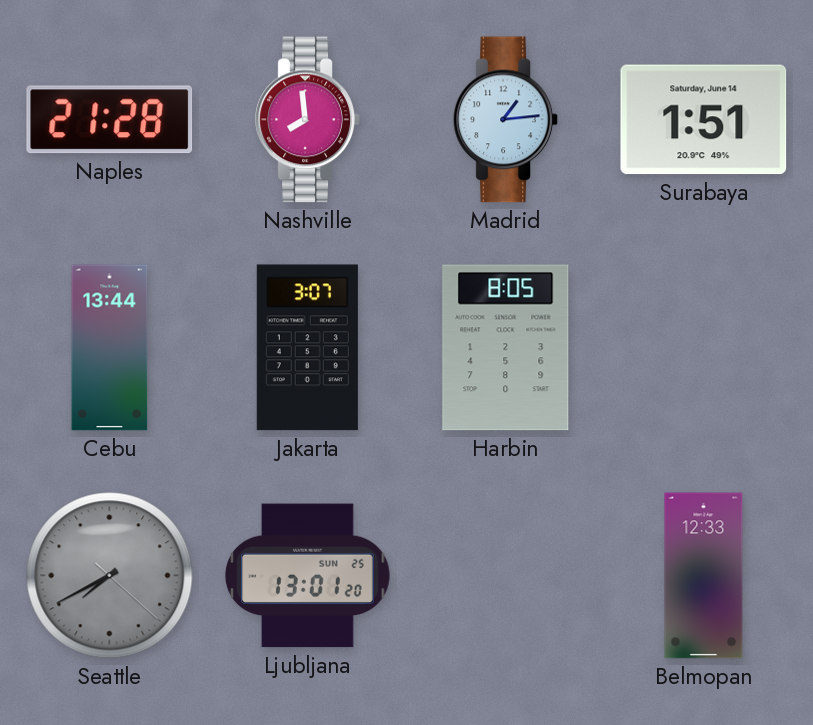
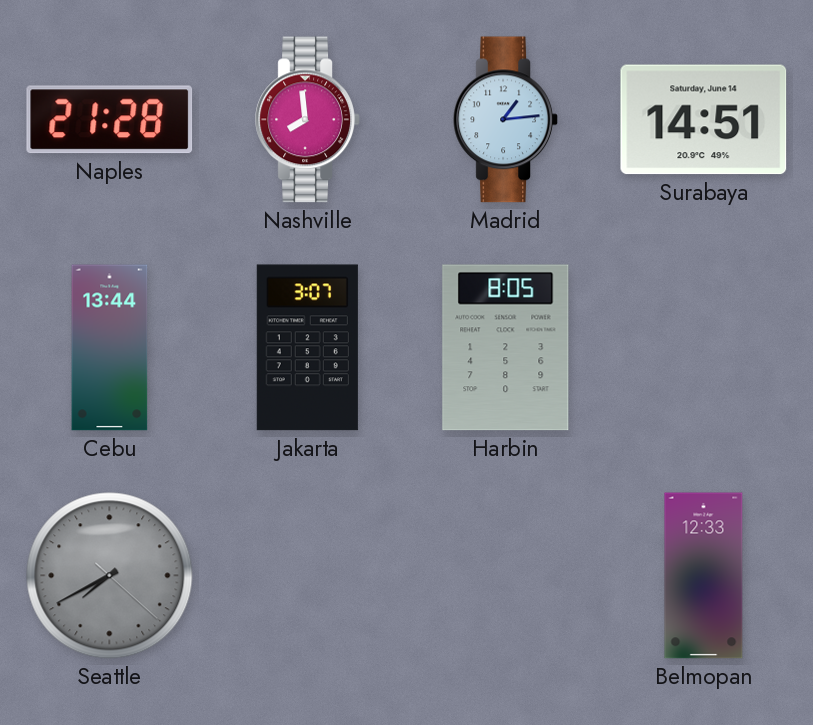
Surabaya: 1:51 -> 14:51 (704, 120)
Ljubljana: 13:01 -> none (308, 576)
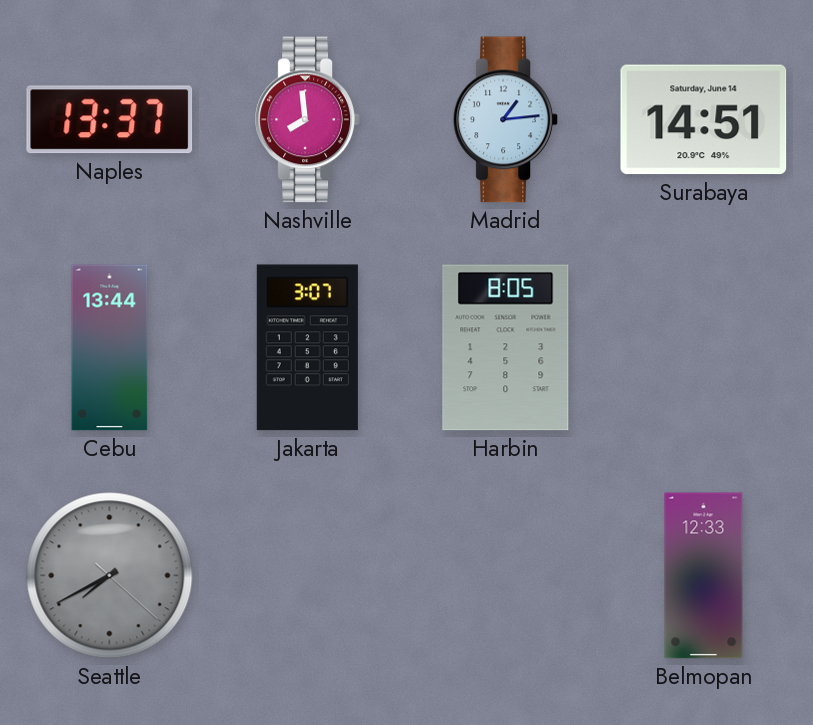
Naples: 21:28 -> 13:37 (110, 120)
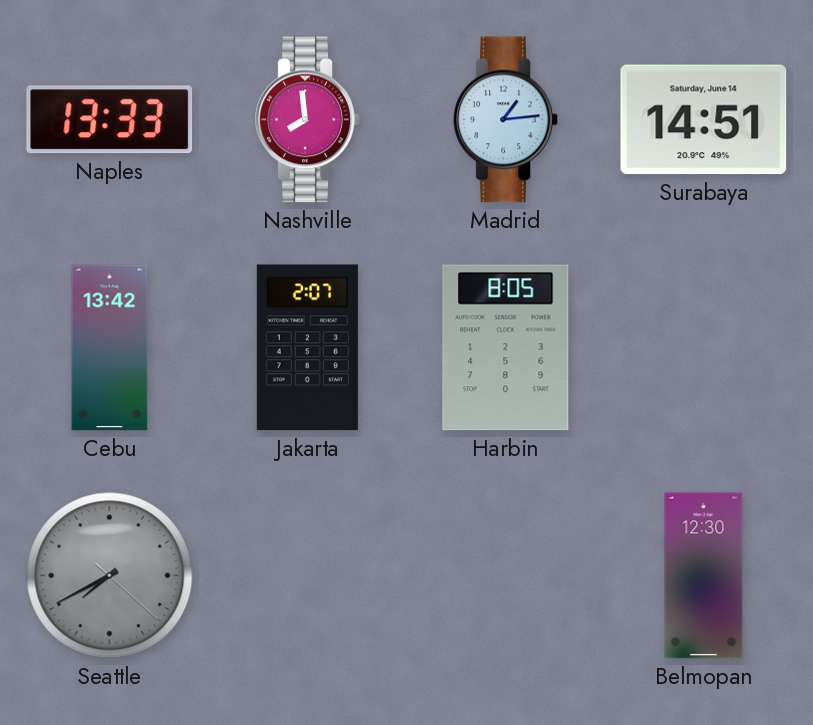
Naples: 13:37 -> 13:33 (110, 120)
Cebu: 13:44 -> 13:42 (110, 348)
Jakarta: 3:07 -> 2:07 (307, 348)
Belmopan: 12:33 -> 12:30 (704, 576)
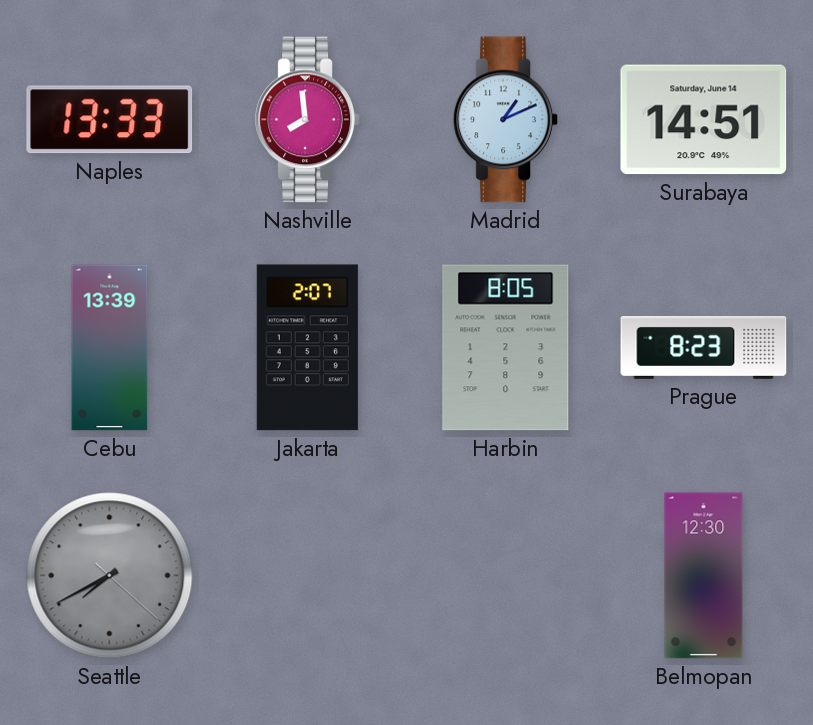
Madrid: 1:14 -> 1:11 (506, 120)
Cebu: 13:42 -> 13:39 (110, 348)
Prague: none -> 8:23 (704, 347)
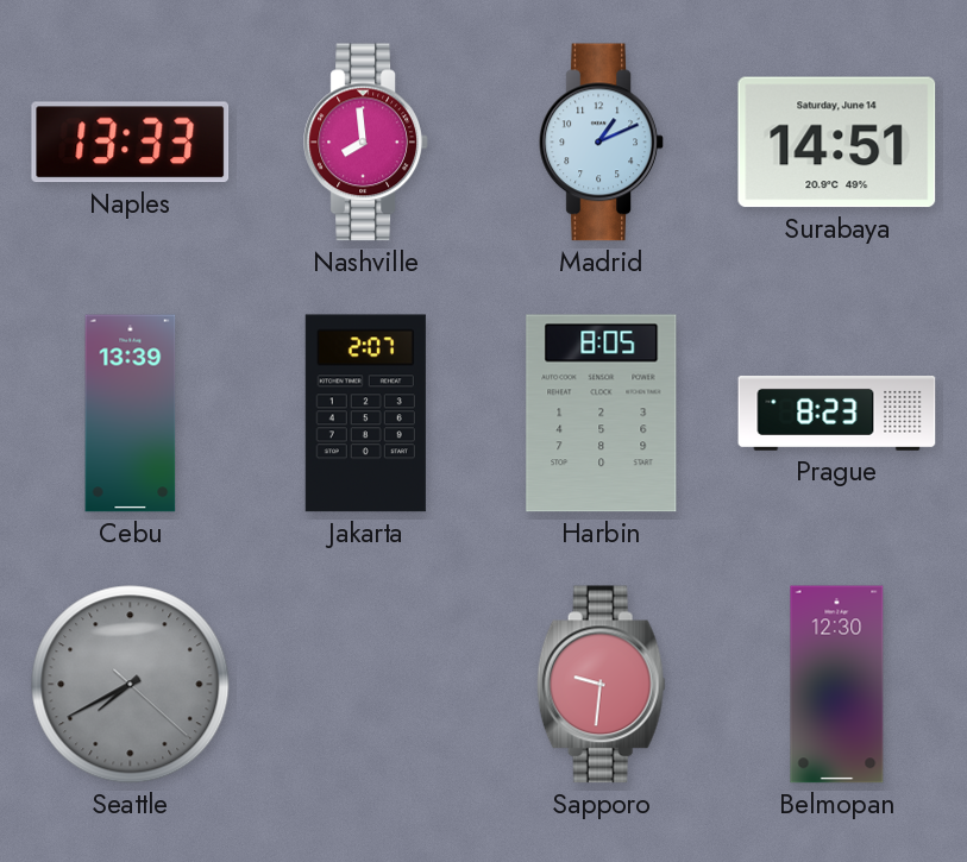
Sapporo: none -> 9:31 (601, 685)
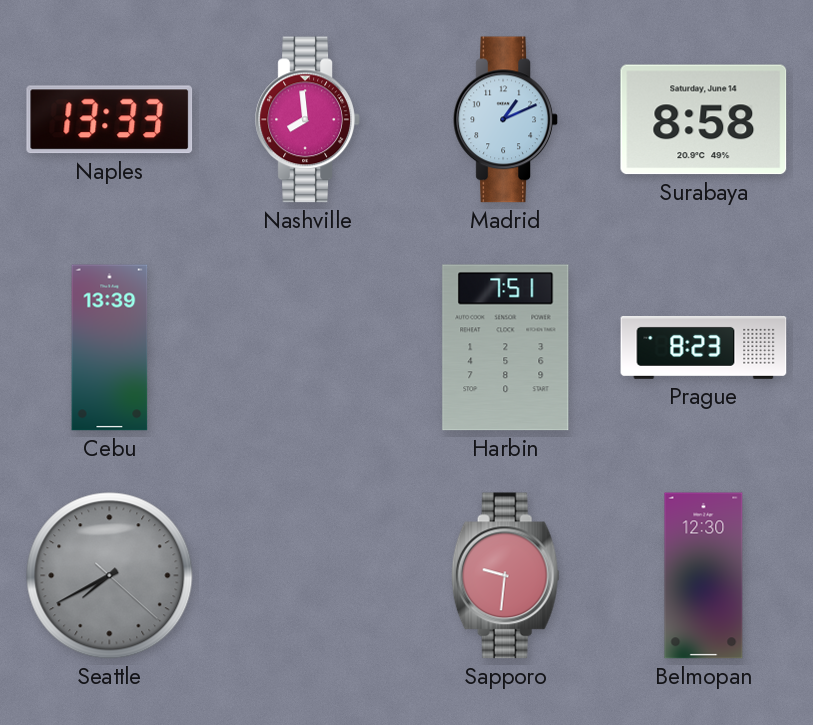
Surabaya: 14:51 -> 8:58 (704, 120)
Jakarta: 2:07 -> none (365, 414)
Harbin: 8:05 -> 7:51 (506, 348)
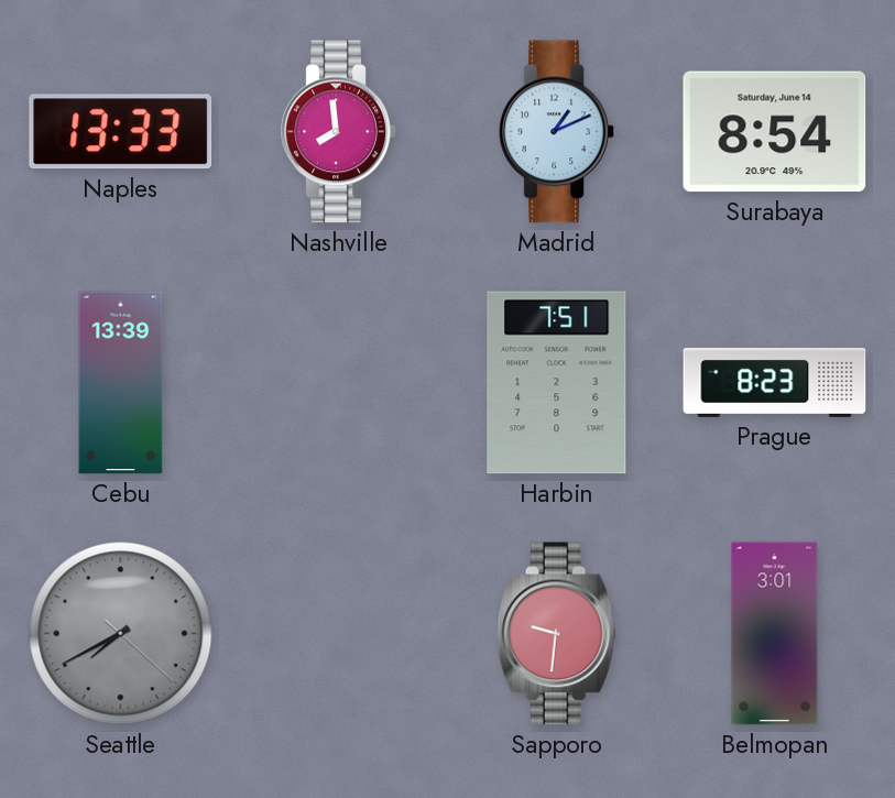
Surabaya: 8:58 -> 8:54 (775, 132)
Belmopan: 12:30 -> 3:01 (775, 634)
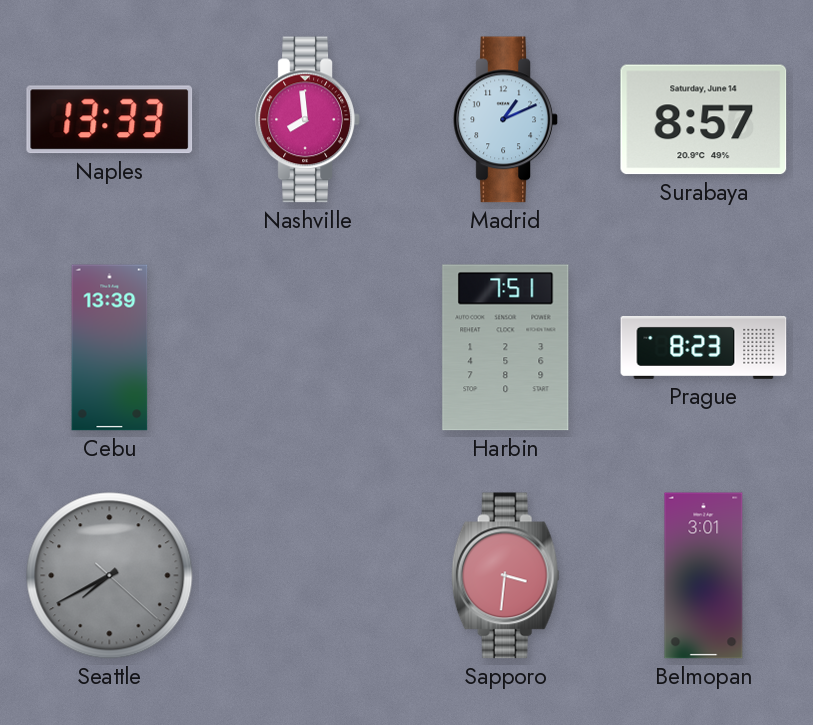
Surabaya: 8:54 -> 8:57 (704, 120)
Sapporo: 9:31 -> 3:31 (505, 576)
